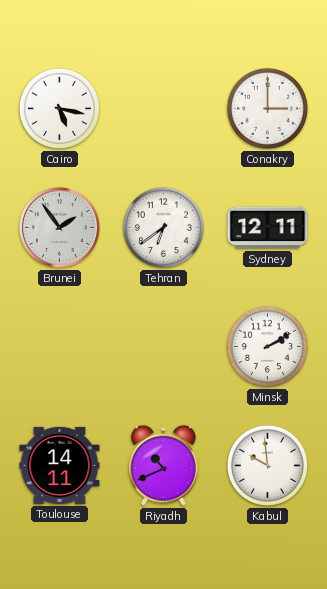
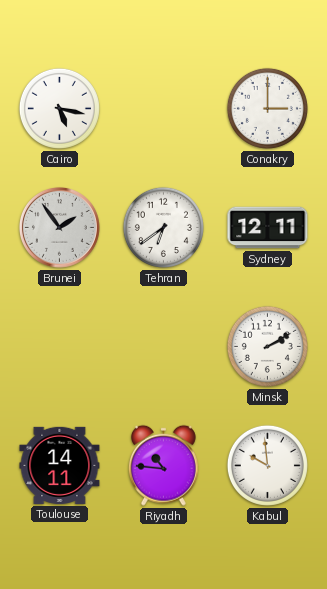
Riyadh: 10:41 -> 10:46 (163, 465)
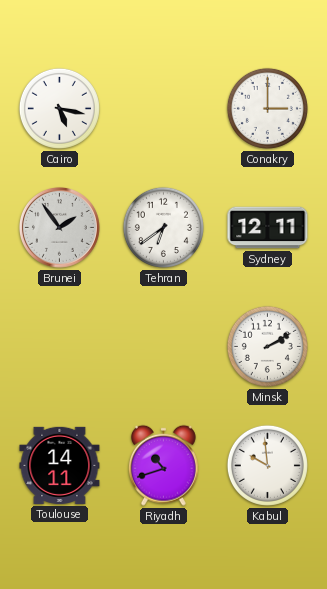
Riyadh: 10:46 -> 10:42 (163, 465)
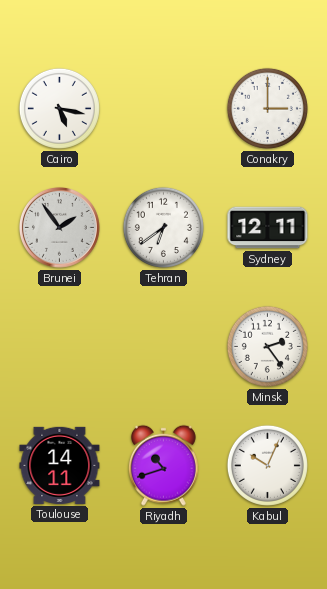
Minsk: 2:10 -> 2:24 (267, 346)
Kabul: 9:59 -> 10:04 (267, 465)
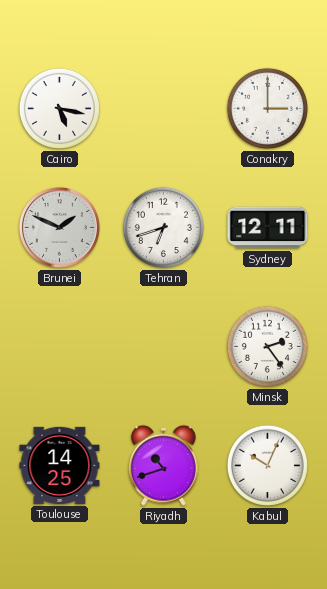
Brunei: 1:54 -> 1:49 (59, 227)
Tehran: 6:39 -> 6:42 (163, 227)
Toulouse: 14:11 -> 14:25 (60, 465)
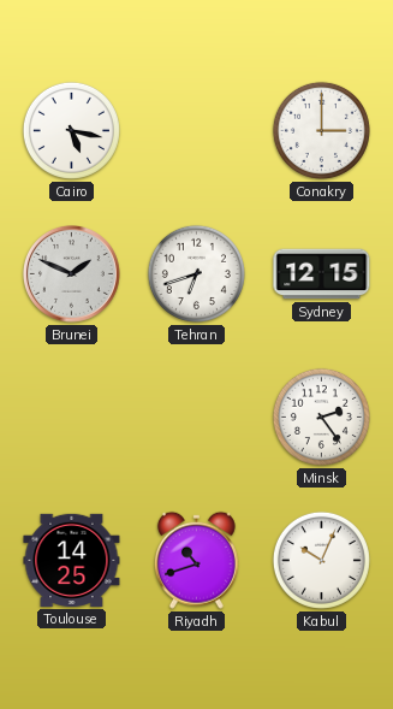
Sydney: 12:11 -> 12:15 (322, 274)
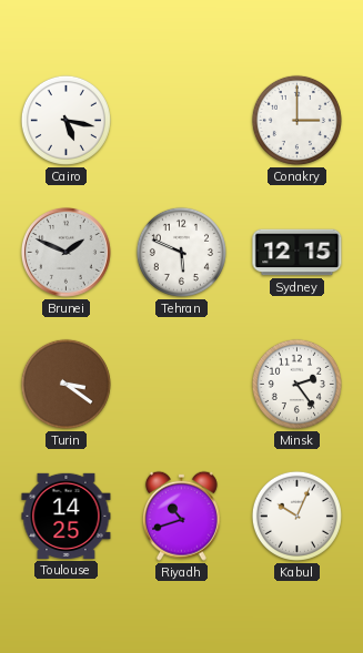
Tehran: 6:42 -> 5:49 (181, 252)
Turin: none -> 3:21 (65, 384)
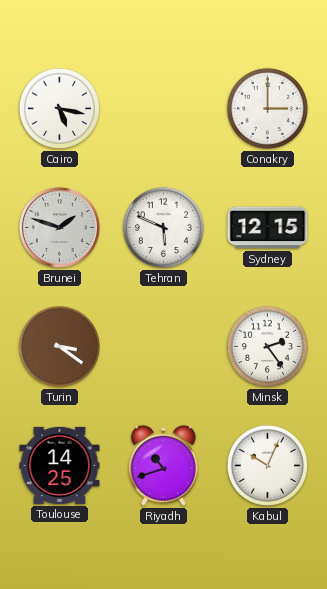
Brunei: 1:49 -> 1:48 (59, 227)
